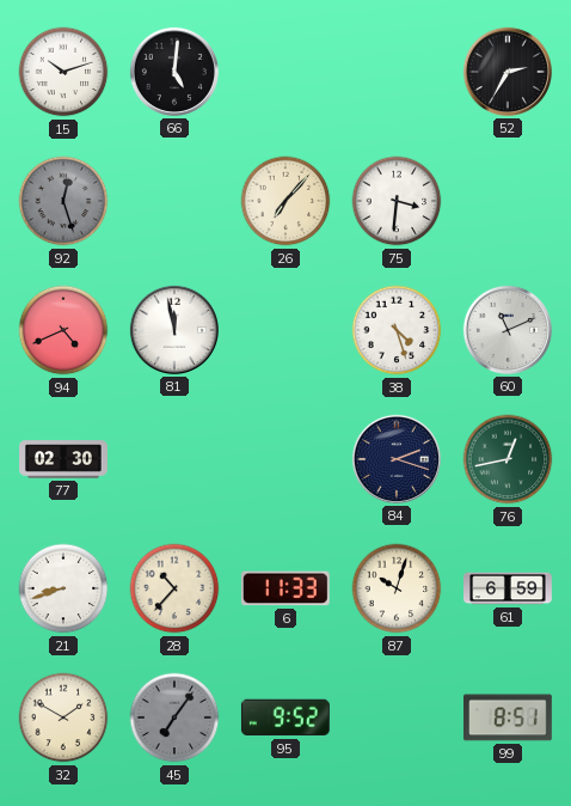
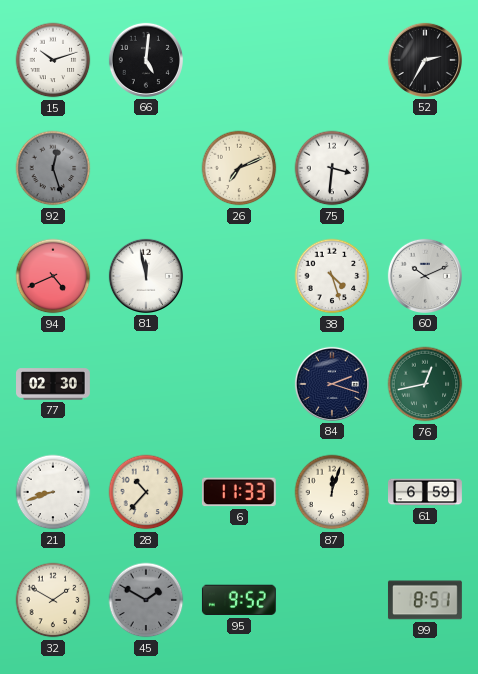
26: 7:07 -> 7:11 (239, 168)
60: 11:11 -> 10:11 (425, 276)
87: 10:03 -> 12:03 (332, 492)
45: 7:06 -> 1:50 (146, 600)
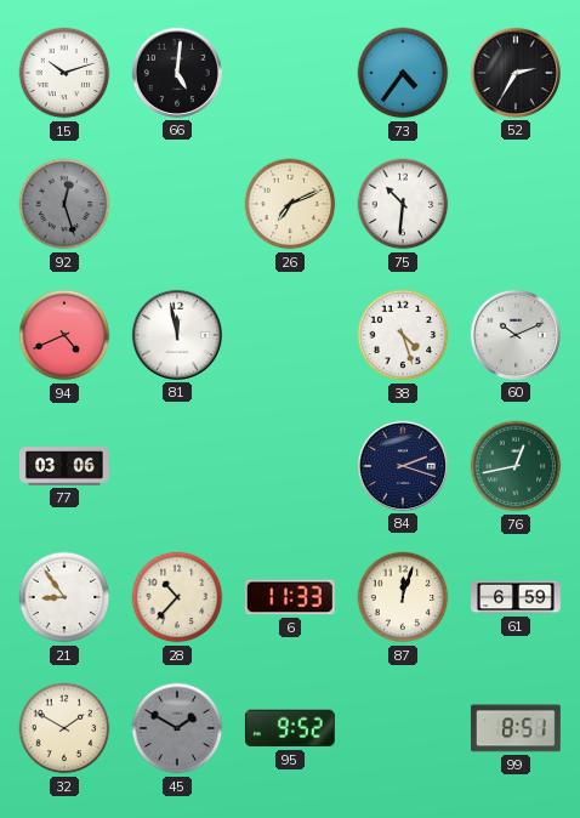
73: none -> 4:36 (403, 73)
75: 3:31 -> 10:31 (403, 204)
77: 02:30 -> 03:06 (66, 466)
21: 8:42 -> 8:54 (64, 597)
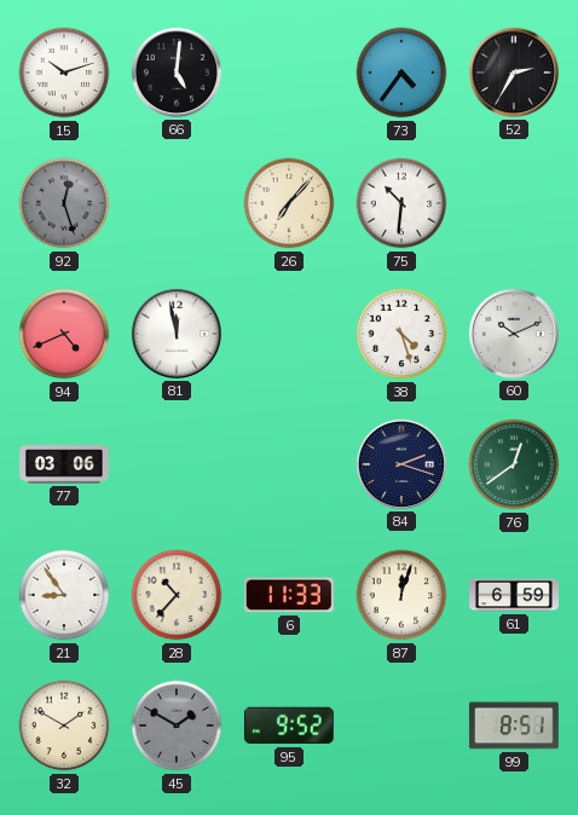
26: 7:11 -> 7:07 (289, 203)
76: 12:43 -> 12:39 (514, 464)
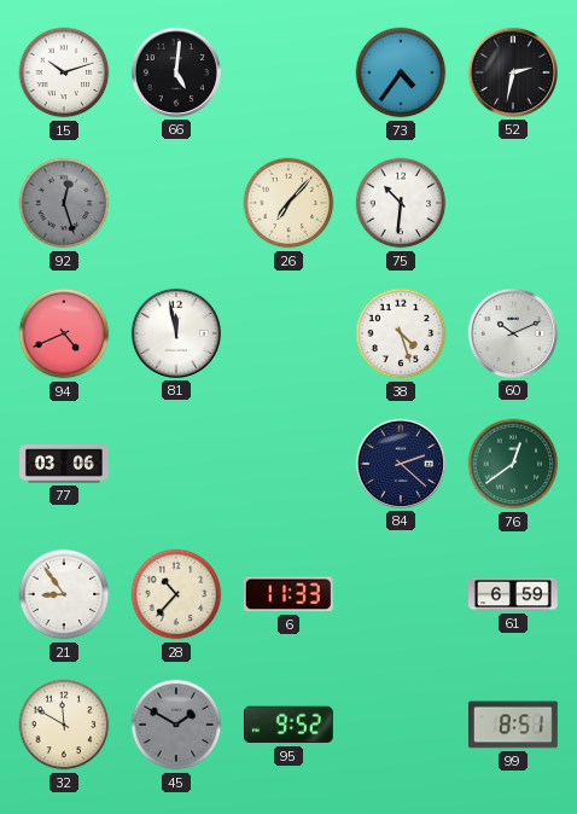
52: 2:35 -> 2:32 (513, 72)
84: 2:18 -> 2:22 (401, 464)
87: 12:03 -> none (401, 595)
32: 1:50 -> 11:50 (64, 725)
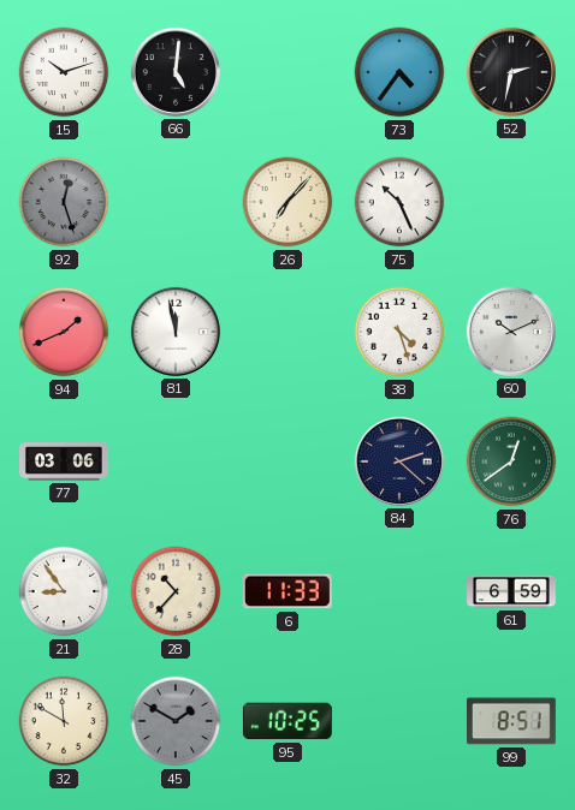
75: 10:31 -> 10:26 (399, 202)
94: 4:41 -> 1:41 (64, 332)
95: 9:52 -> 10:25 (287, 721)
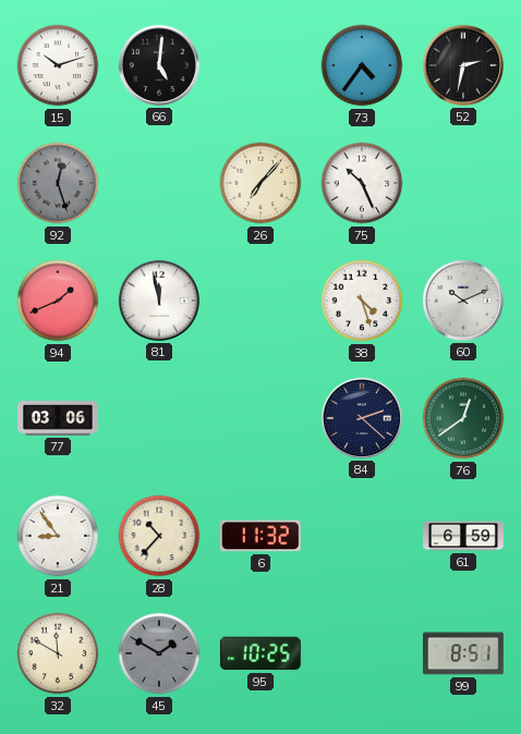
6: 11:33 -> 11:32 (260, 536)
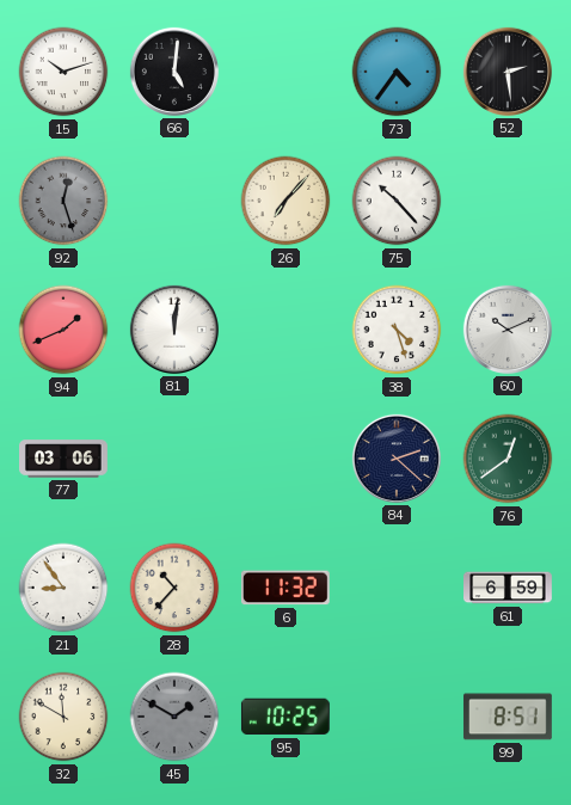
52: 2:32 -> 2:29 (508, 72)
75: 10:26 -> 10:23 (397, 201)
81: 11:58 -> 12:01 (174, 330)
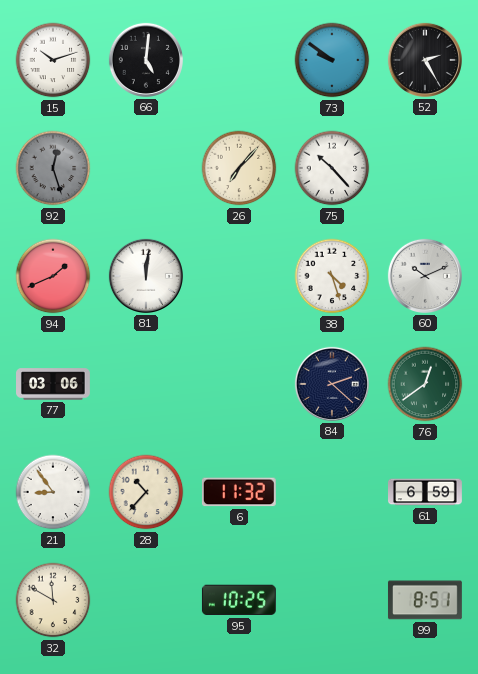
73: 4:36 -> 9:51 (332, 60)
52: 2:29 -> 2:25 (425, 60)
45: 1:50 -> none (174, 717)
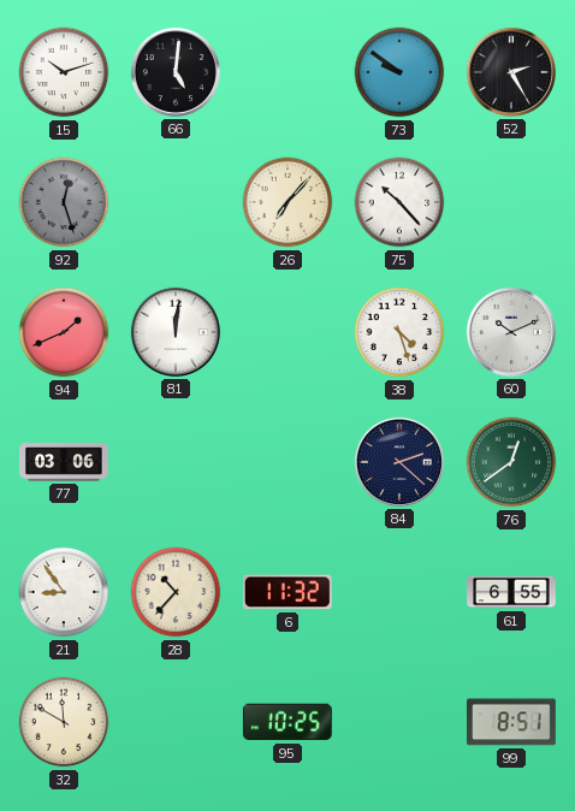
61: 6:59 -> 6:55 (512, 592)
